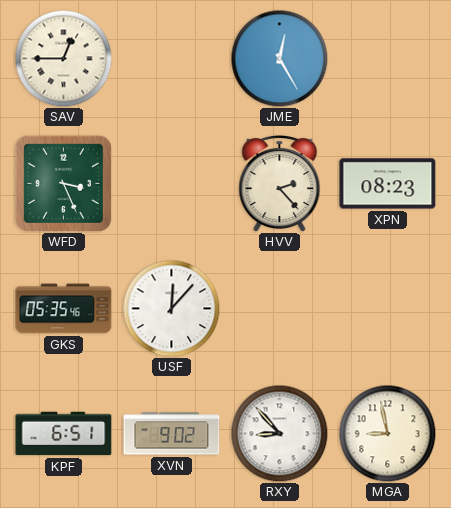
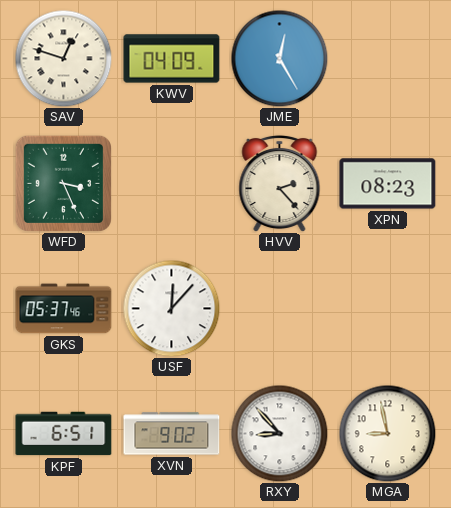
SAV: 12:45 -> 12:48 (63, 58)
KWV: none -> 04:09 (172, 59)
GKS: 05:35 -> 05:37 (64, 309)
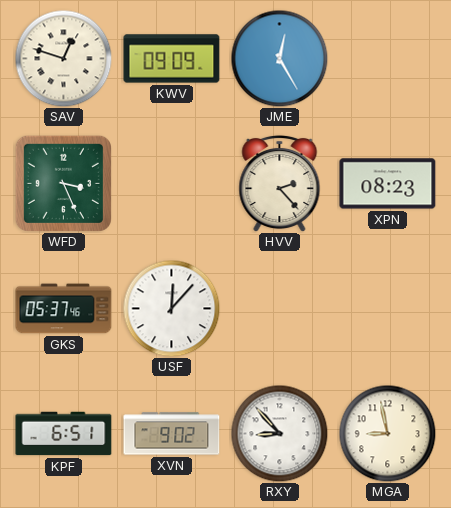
KWV: 04:09 -> 09:09 (172, 59)
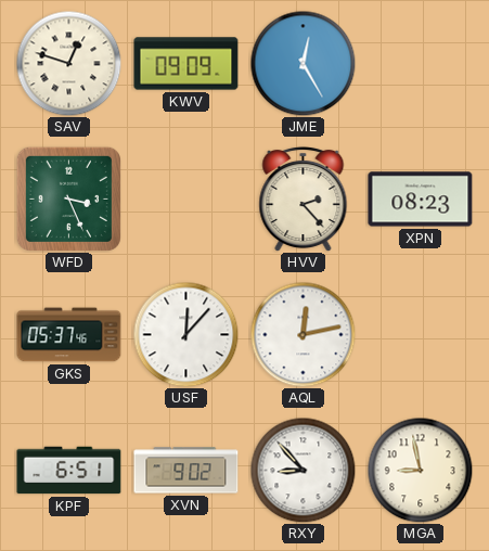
AQL: none -> 12:13 (303, 334)
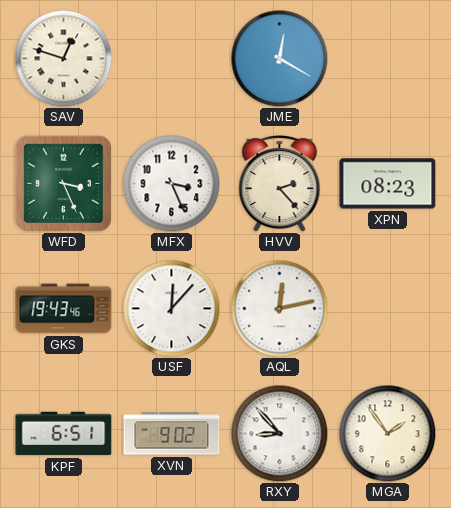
KWV: 09:09 -> none (186, 64)
JME: 12:25 -> 12:20 (279, 58)
MFX: none -> 3:26 (171, 183)
GKS: 05:37 -> 19:43 (64, 309)
MGA: 8:58 -> 1:54 (387, 433)
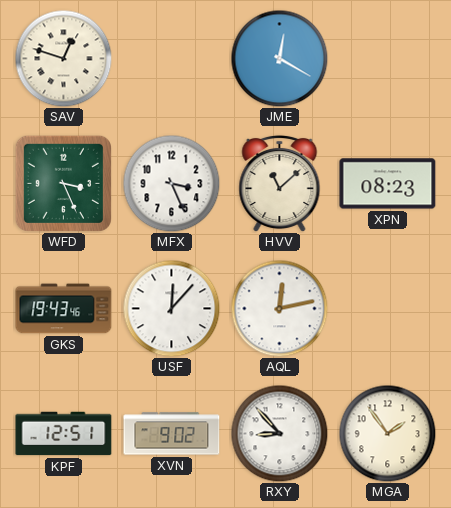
HVV: 2:23 -> 11:08 (280, 183)
KPF: 6:51 -> 12:51 (64, 434)
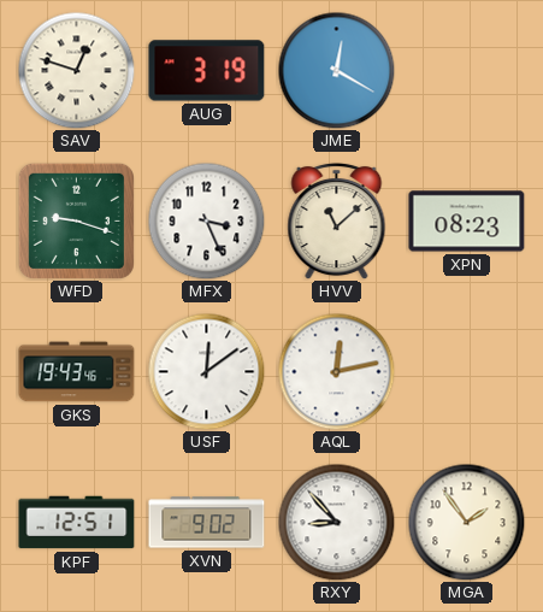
AUG: none -> 3:19 (207, 71)
WFD: 3:26 -> 9:18 (76, 220)
USF: 12:07 -> 12:09 (206, 371)
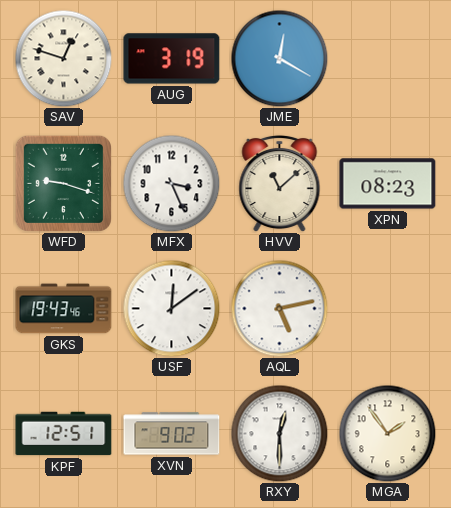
AQL: 12:13 -> 5:13 (279, 308)
RXY: 8:53 -> 12:30 (279, 433)
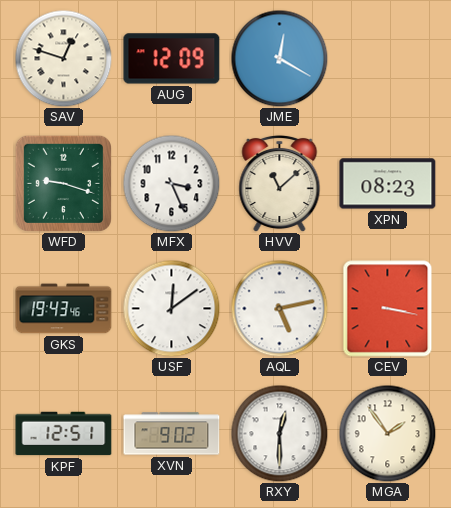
AUG: 3:19 -> 12:09 (172, 59)
CEV: none -> 3:17 (388, 309)
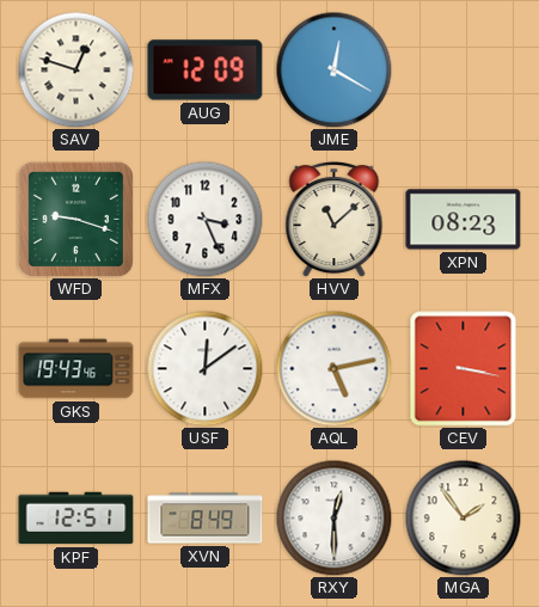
XVN: 9:02 -> 8:49 (206, 519)
